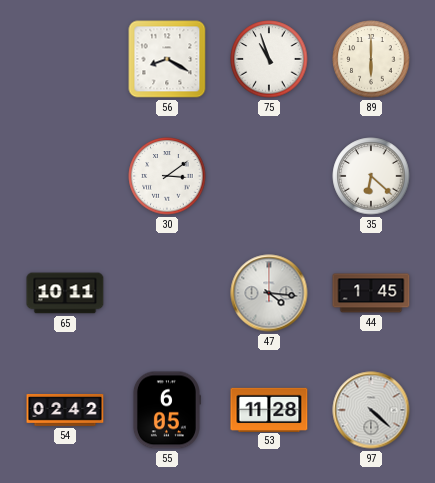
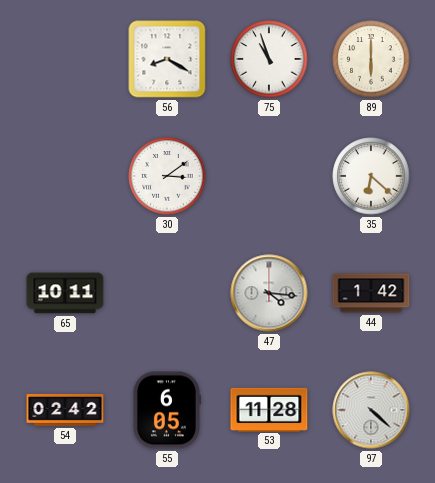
44: 1:45 -> 1:42 (371, 293)
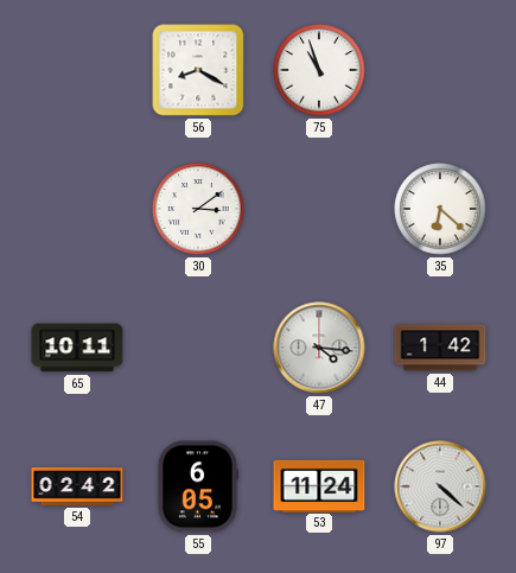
89: 6:00 -> none (371, 59)
53: 11:28 -> 11:24 (319, 485)
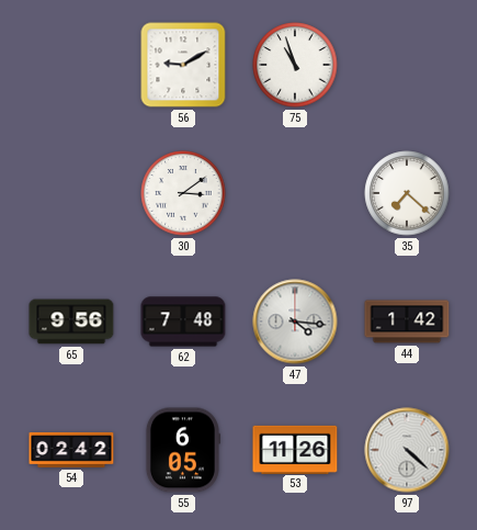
56: 8:20 -> 9:10 (183, 65)
35: 6:22 -> 7:22 (407, 193)
65: 10:11 -> 9:56 (71, 322)
62: none -> 7:48 (183, 322)
53: 11:24 -> 11:26 (295, 449)
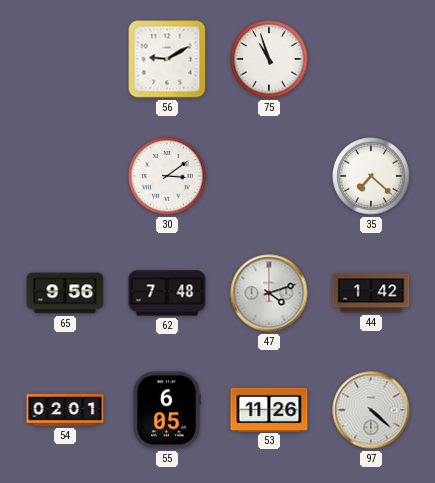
47: 4:16 -> 4:12 (269, 293)
54: 02:42 -> 02:01 (65, 410)
